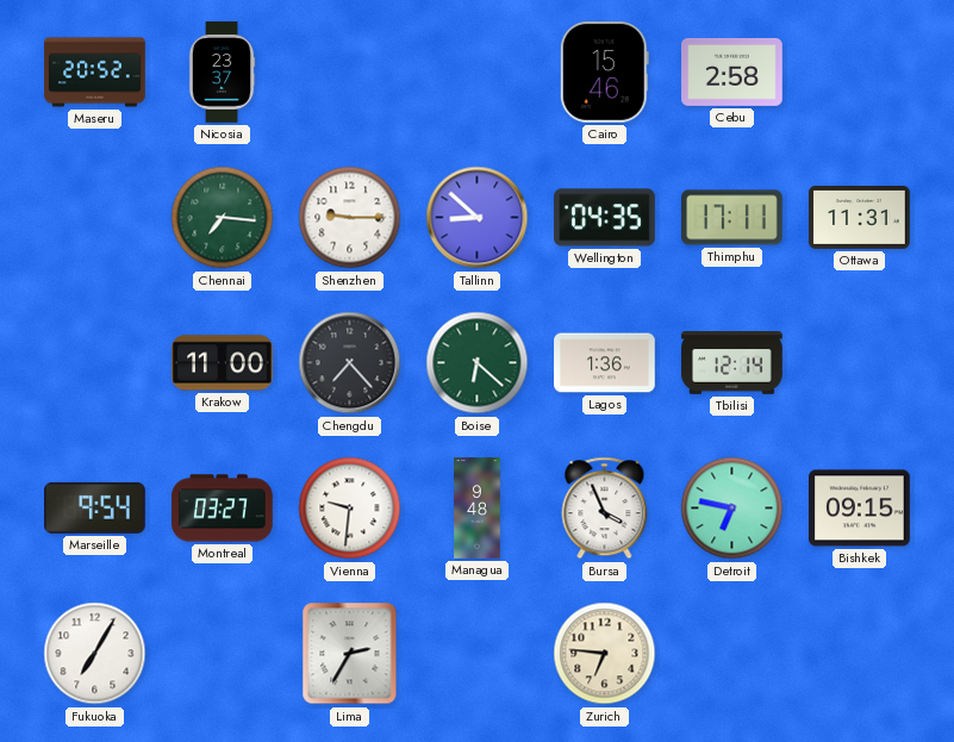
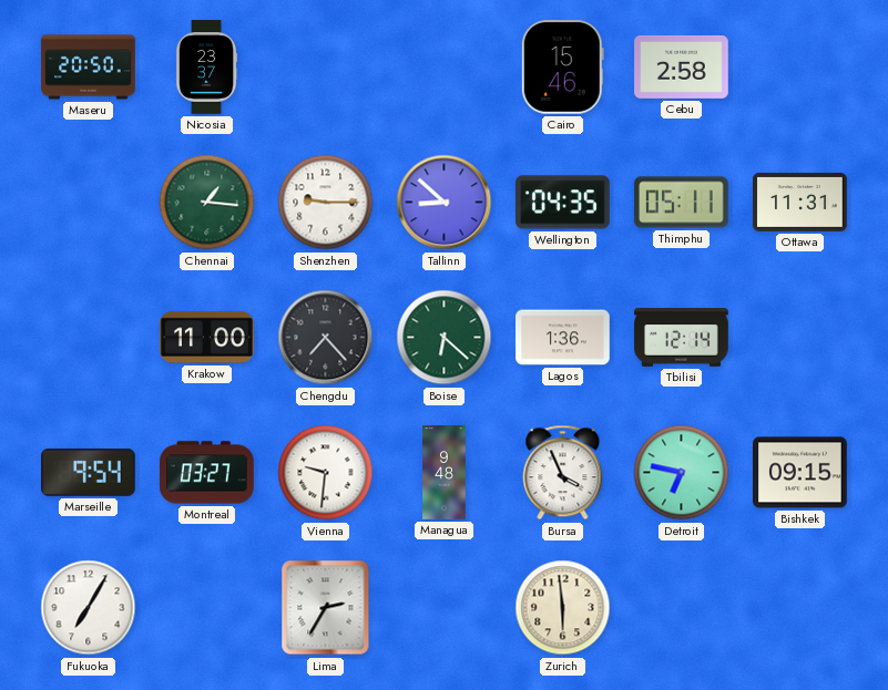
Maseru: 20:52 -> 20:50 (89, 68)
Chennai: 7:16 -> 1:16 (207, 203)
Thimphu: 17:11 -> 05:11 (682, 203)
Zurich: 6:46 -> 5:59 (563, 608)
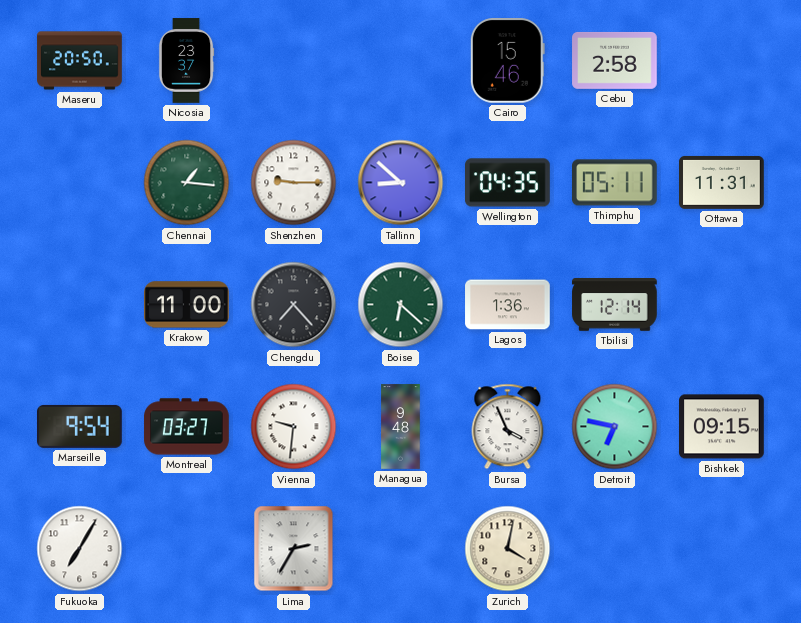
Zurich: 5:59 -> 4:02 (508, 549)
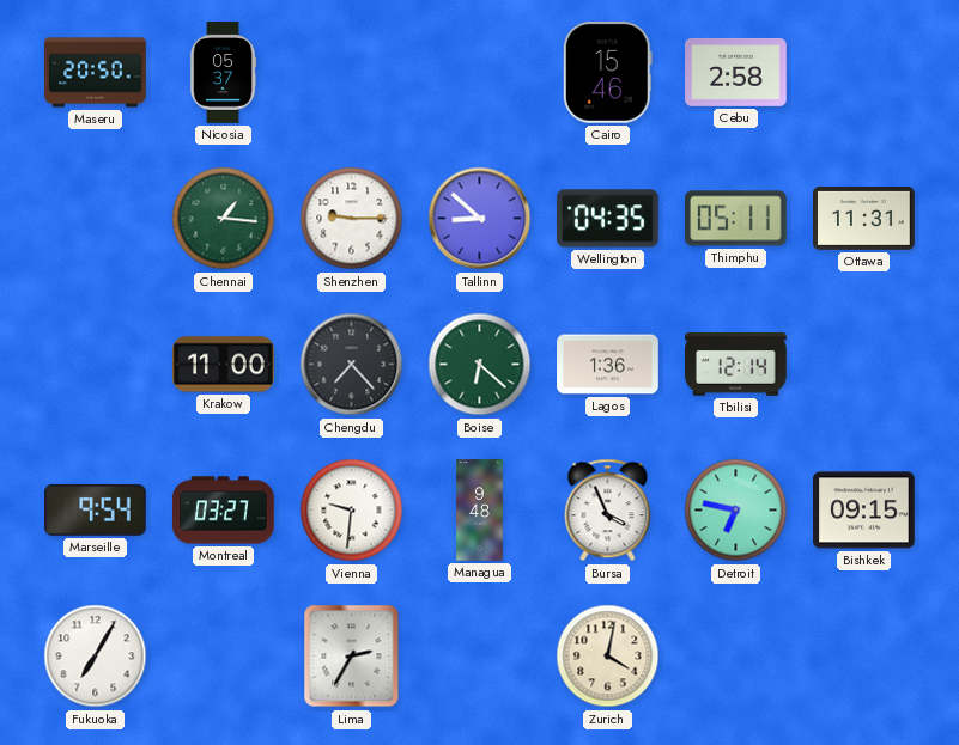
Nicosia: 23:37 -> 05:37 (223, 73)
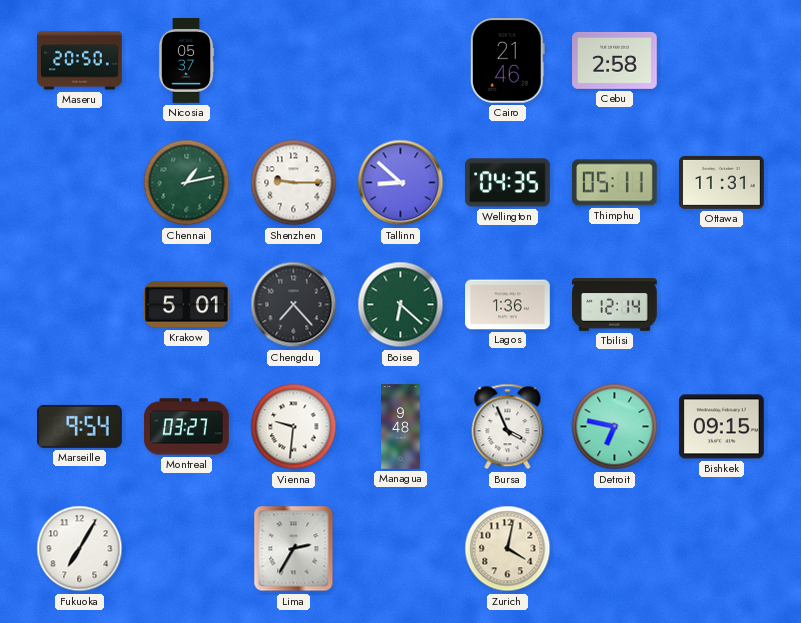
Cairo: 15:46 -> 21:46 (507, 61)
Chennai: 1:16 -> 1:13 (187, 183)
Krakow: 11:00 -> 5:01 (187, 305)
